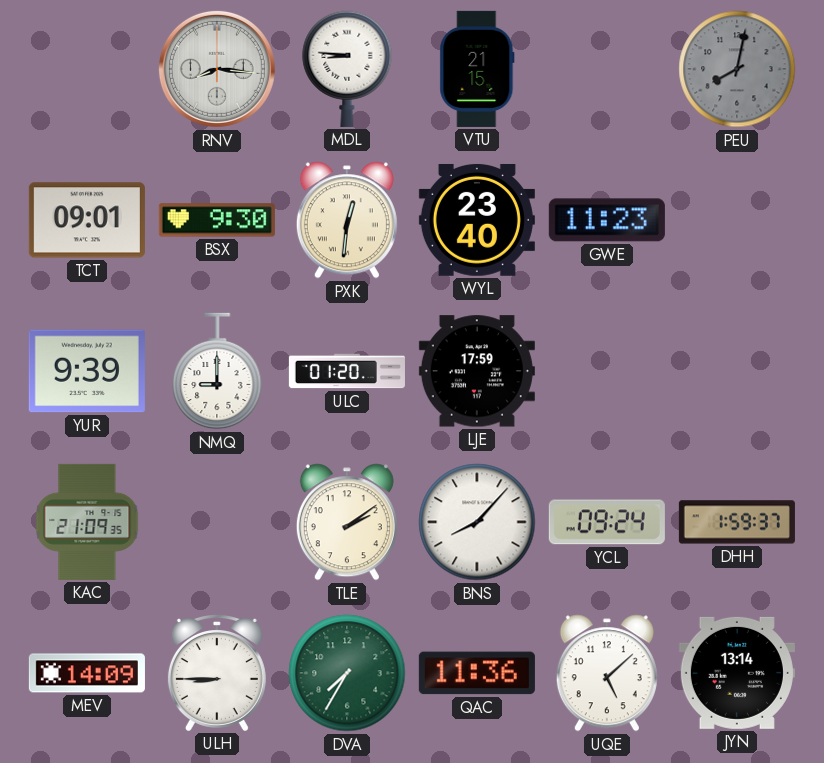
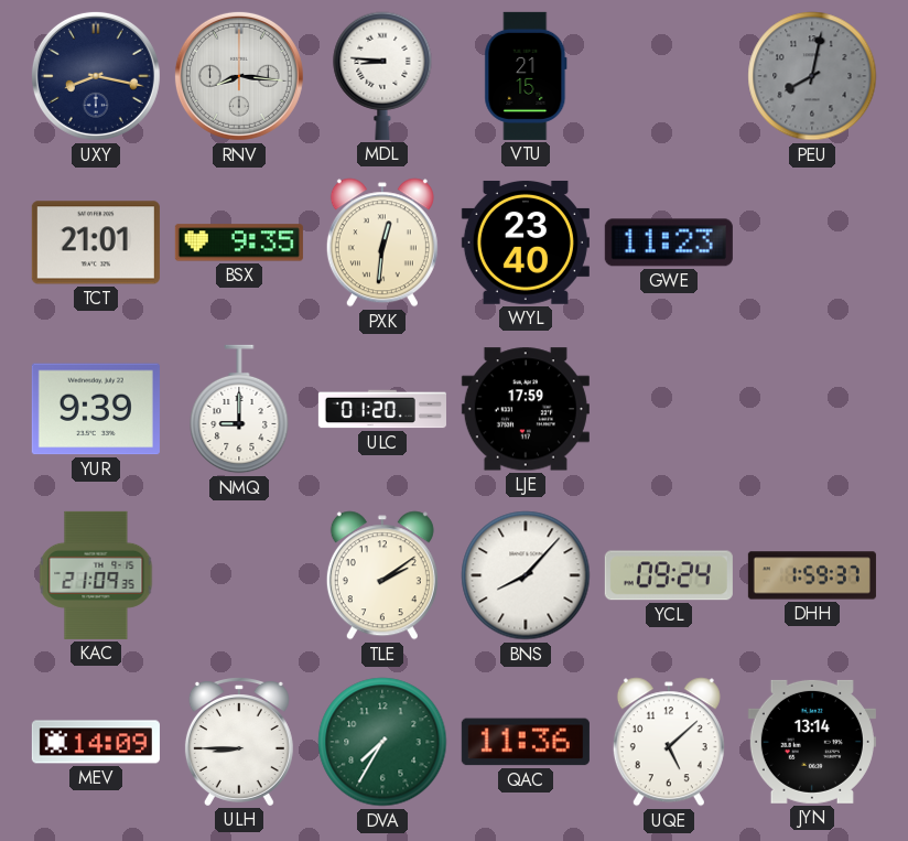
UXY: none -> 8:17 (96, 76)
TCT: 09:01 -> 21:01 (96, 242)
BSX: 9:30 -> 9:35 (239, 242)
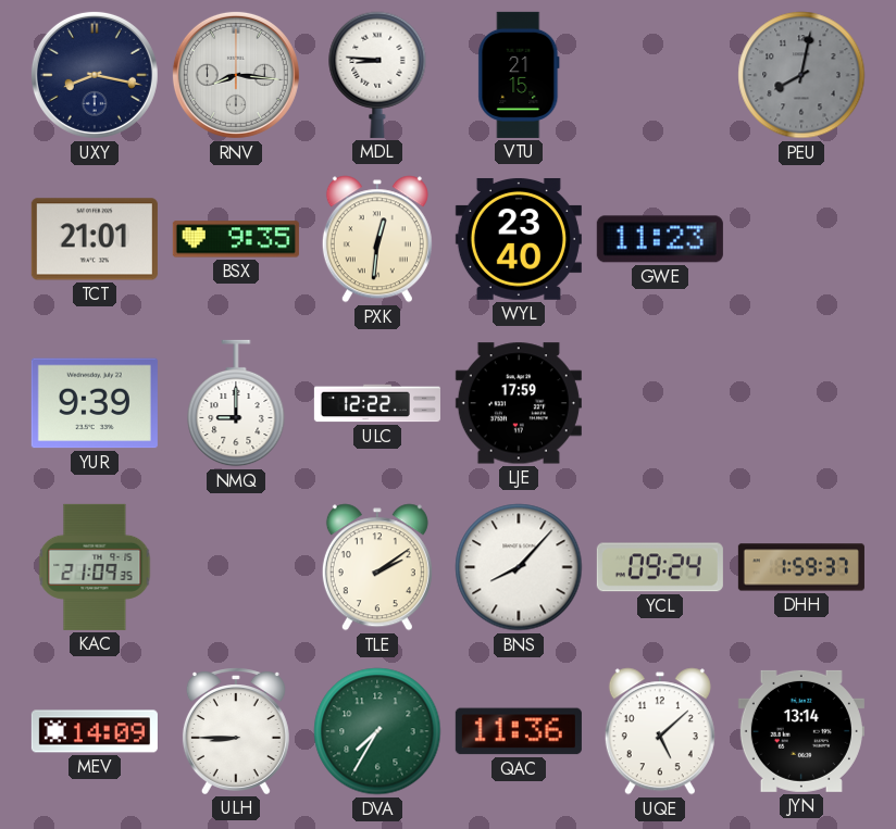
ULC: 01:20 -> 12:22 (377, 403)
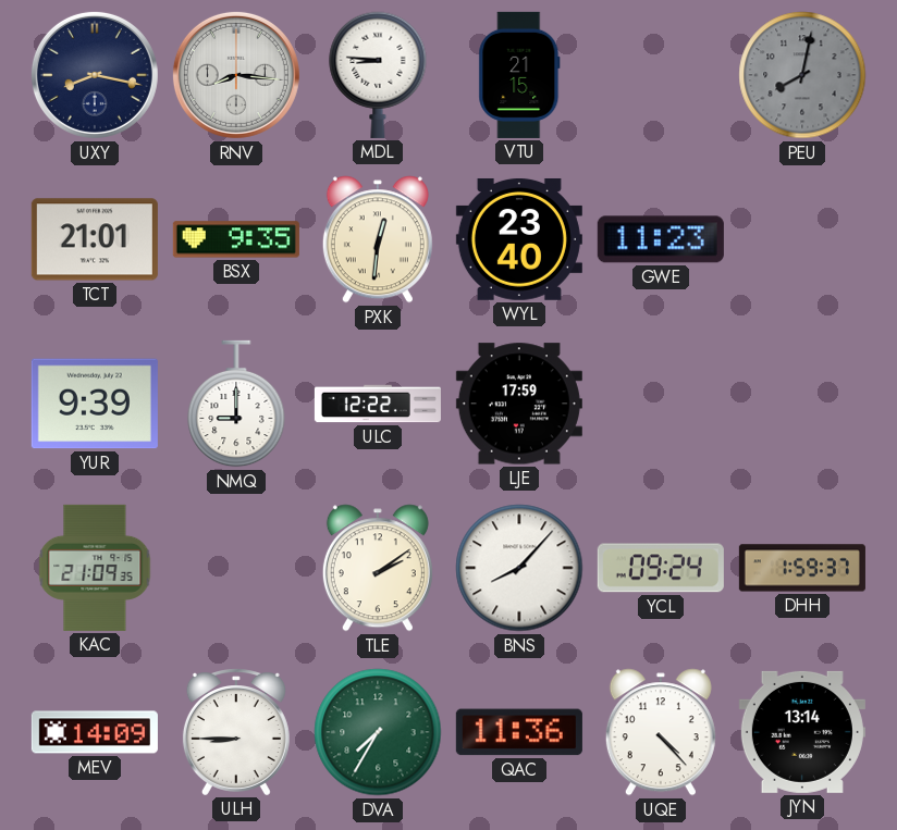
UQE: 5:08 -> 4:23 (661, 732)
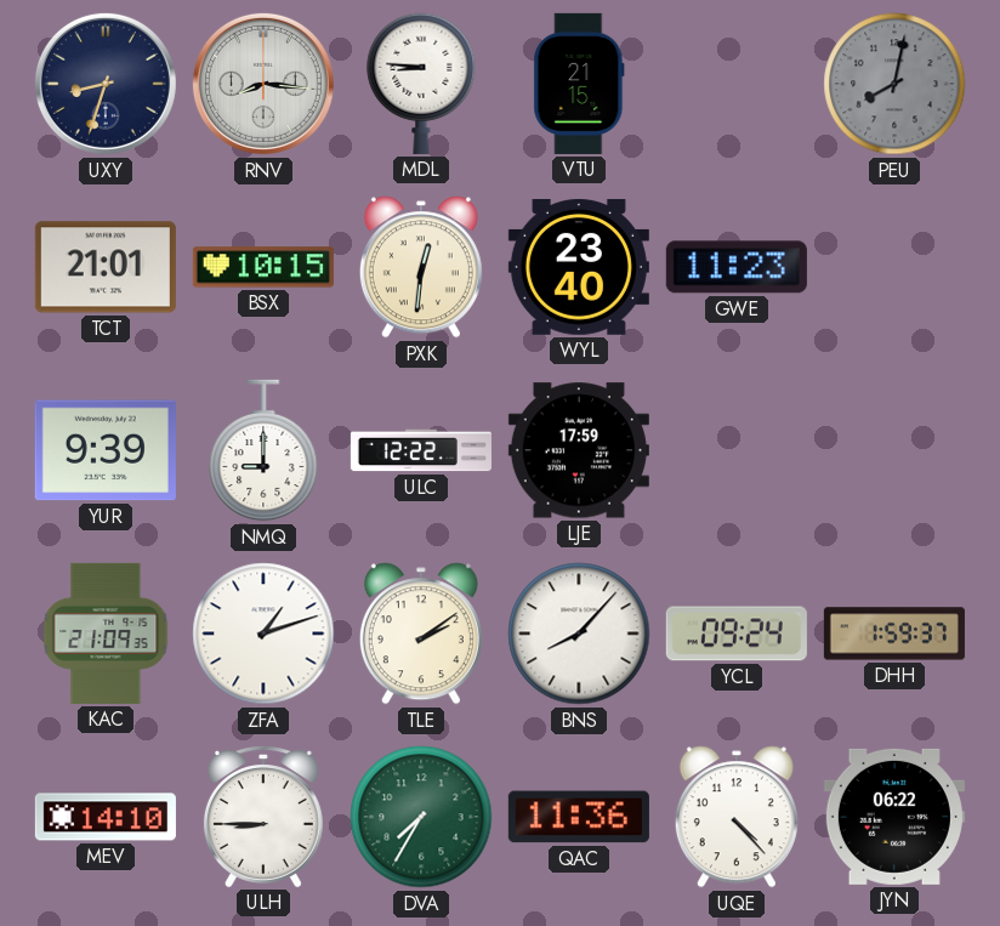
UXY: 8:17 -> 8:33 (106, 84)
BSX: 9:35 -> 10:15 (263, 267)
ZFA: none -> 1:12 (263, 634)
MEV: 14:09 -> 14:10 (106, 817)
JYN: 13:14 -> 06:22 (894, 817)
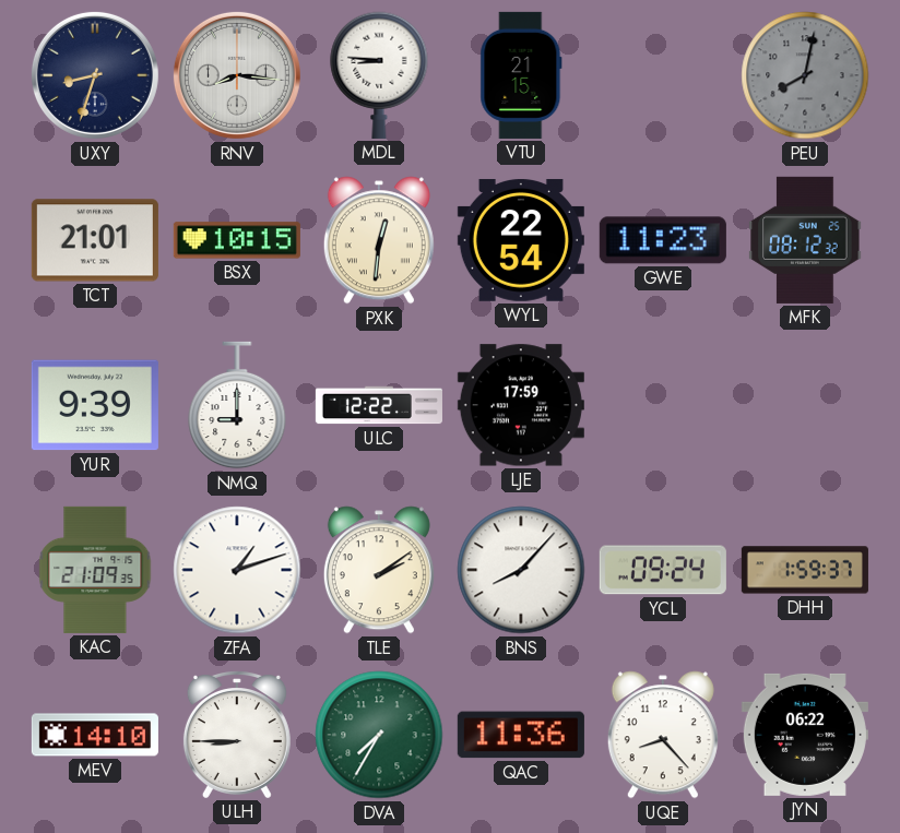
WYL: 23:40 -> 22:54 (521, 240)
MFK: none -> 08:12 (805, 240)
UQE: 4:23 -> 8:23 (663, 735)
